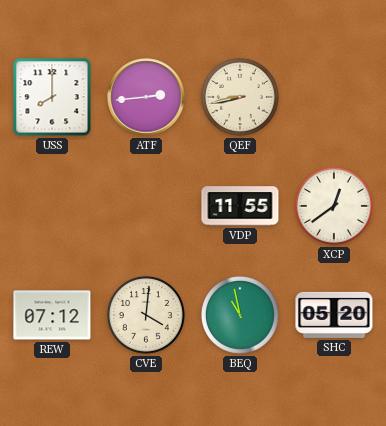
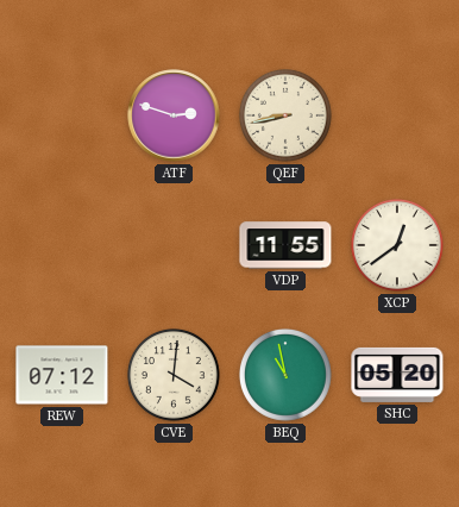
USS: 8:00 -> none (52, 97)
ATF: 2:44 -> 2:48 (174, 115)
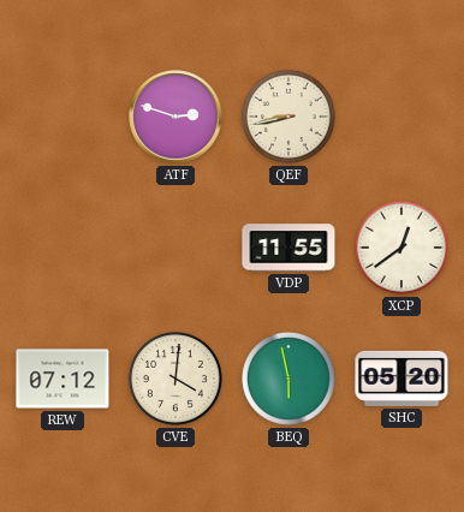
BEQ: 10:58 -> 5:58 (290, 380)
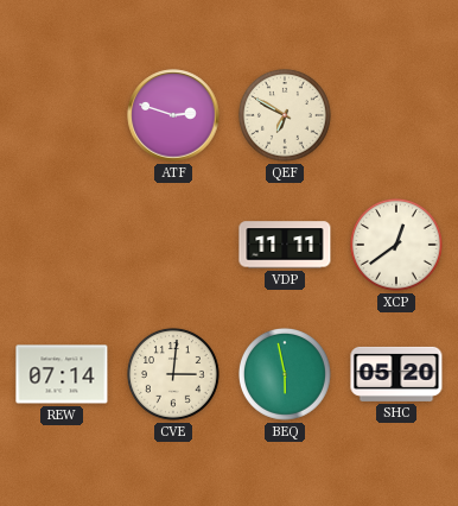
QEF: 8:43 -> 6:50 (286, 116)
VDP: 11:55 -> 11:11 (285, 245)
REW: 07:12 -> 07:14 (62, 374)
CVE: 4:01 -> 3:01 (174, 375)
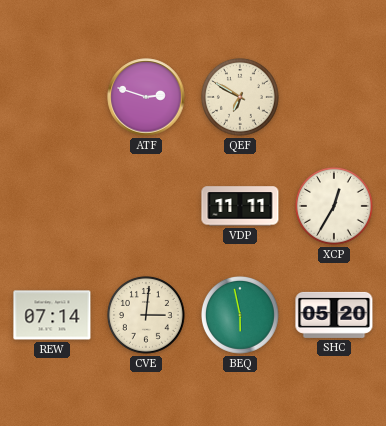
XCP: 12:39 -> 12:35 (335, 207)
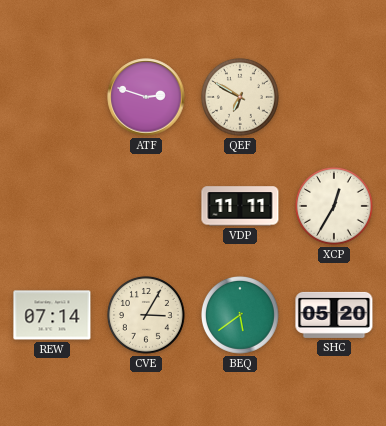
CVE: 3:01 -> 3:05 (147, 316)
BEQ: 5:58 -> 5:39 (241, 316)
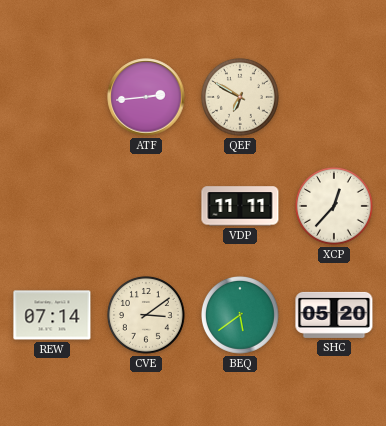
ATF: 2:48 -> 2:44 (146, 97)
XCP: 12:35 -> 12:37 (335, 207)
CVE: 3:05 -> 3:09 (147, 316)
